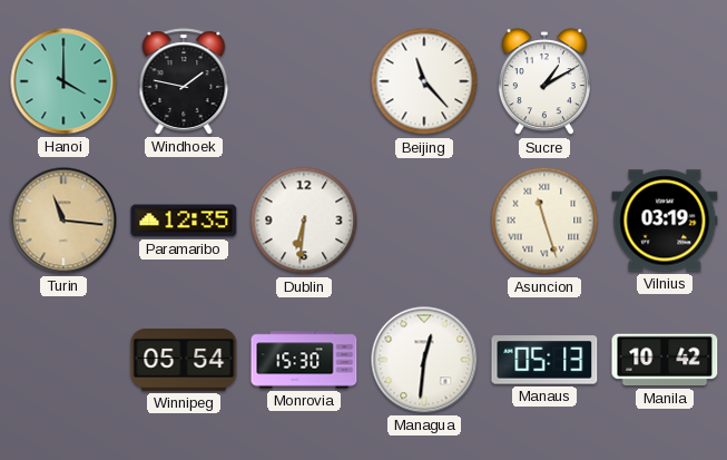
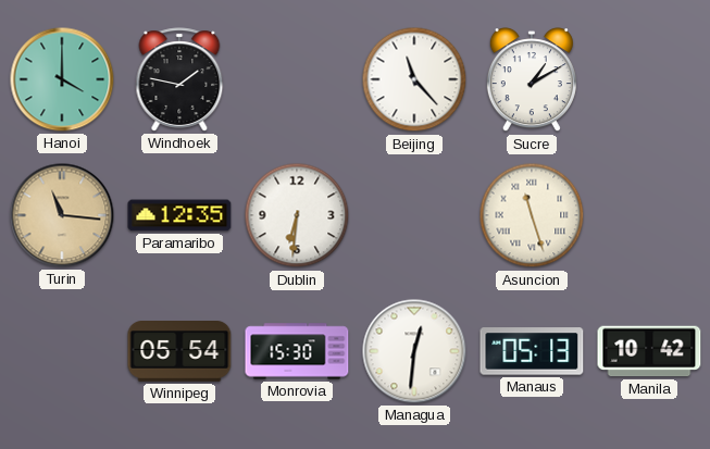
Vilnius: 03:19 -> none (665, 221)
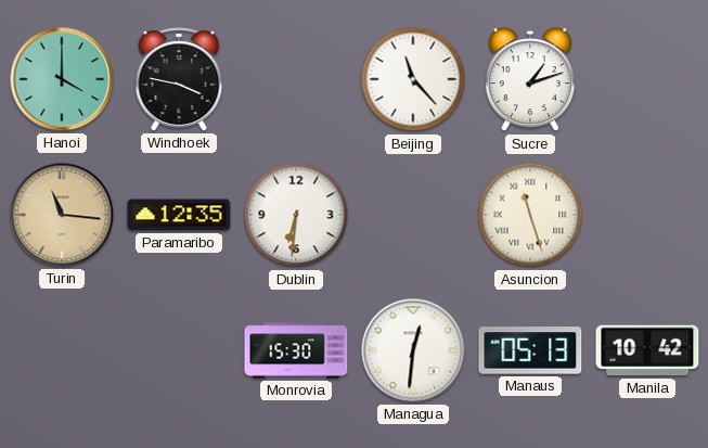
Windhoek: 1:47 -> 3:47 (179, 79)
Sucre: 1:10 -> 1:12 (530, 80)
Winnipeg: 05:54 -> none (179, 352)
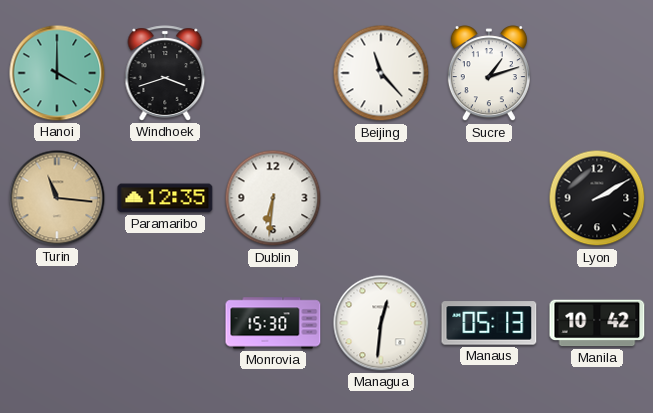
Windhoek: 3:47 -> 3:42 (165, 73)
Asuncion: 11:27 -> none (530, 215)
Lyon: none -> 2:10 (597, 198)
